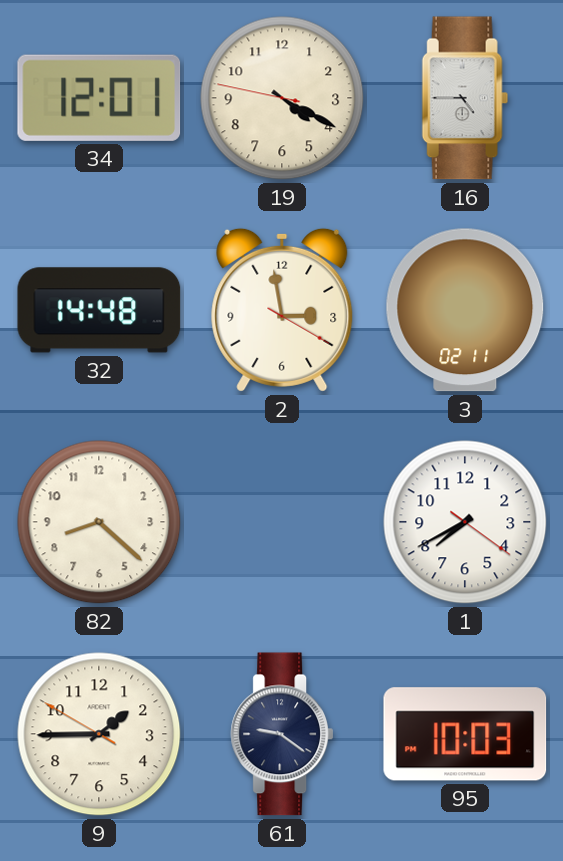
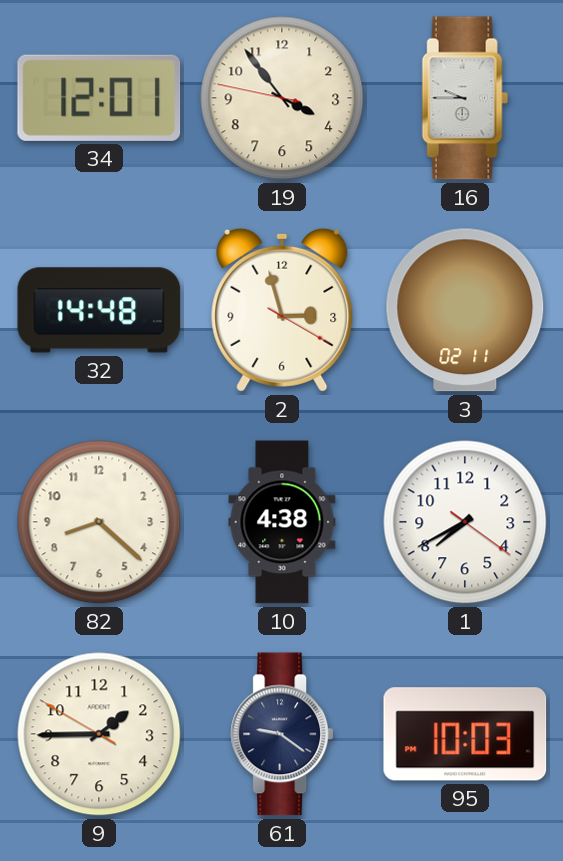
19: 4:19 -> 3:53 (282, 98)
16: 4:45 -> 9:45 (465, 98)
2: 2:58 -> 2:57 (282, 310)
10: none -> 4:38 (282, 522)
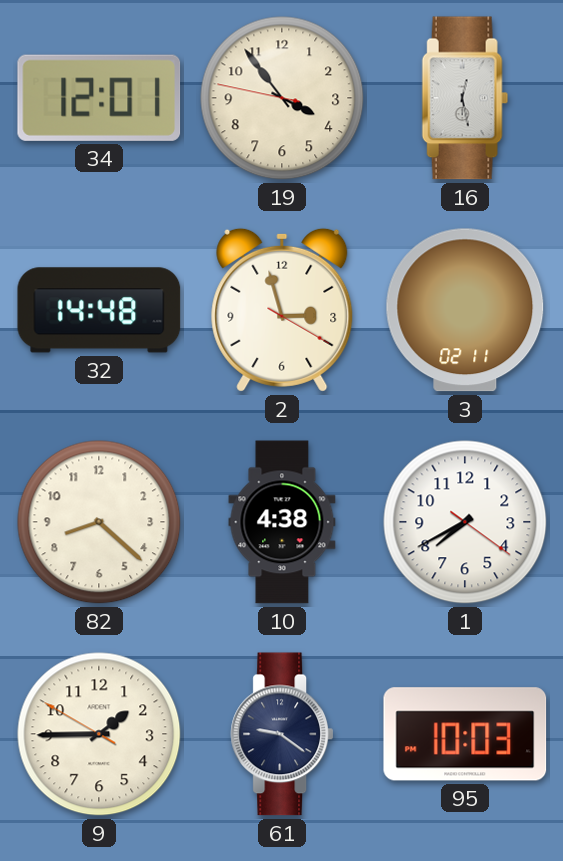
16: 9:45 -> 12:28 (465, 98)
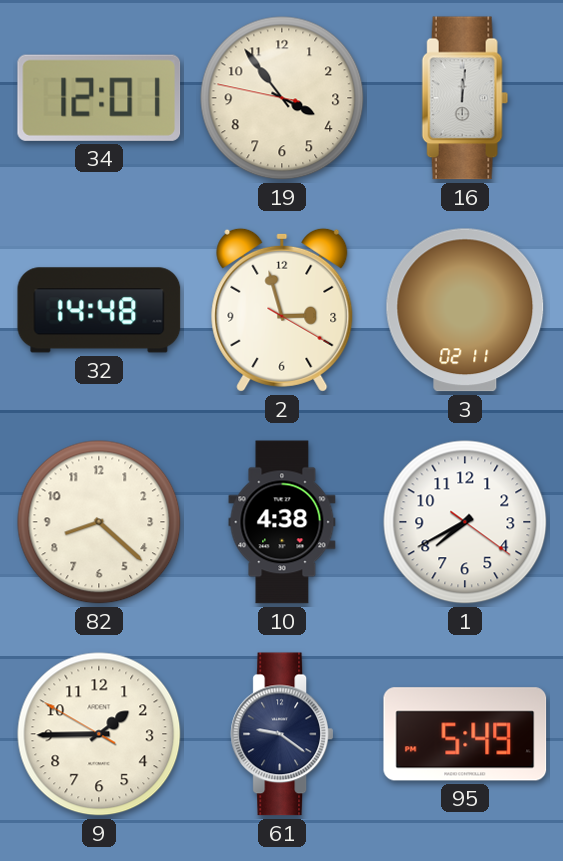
16: 12:28 -> 12:01 (465, 98)
95: 10:03 -> 5:49 (465, 734)
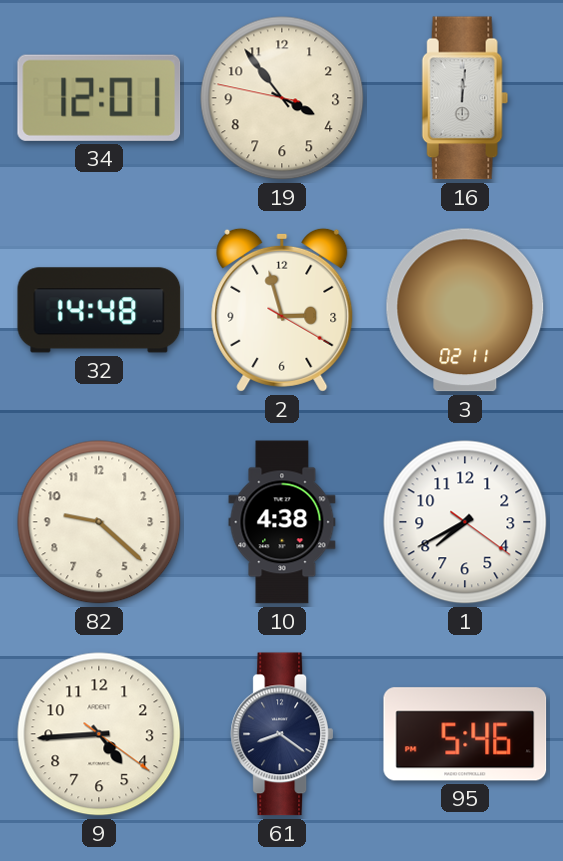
82: 8:22 -> 9:22 (99, 522)
9: 1:44 -> 4:44 (99, 734)
61: 9:21 -> 8:21 (281, 734)
95: 5:49 -> 5:46 (465, 734)
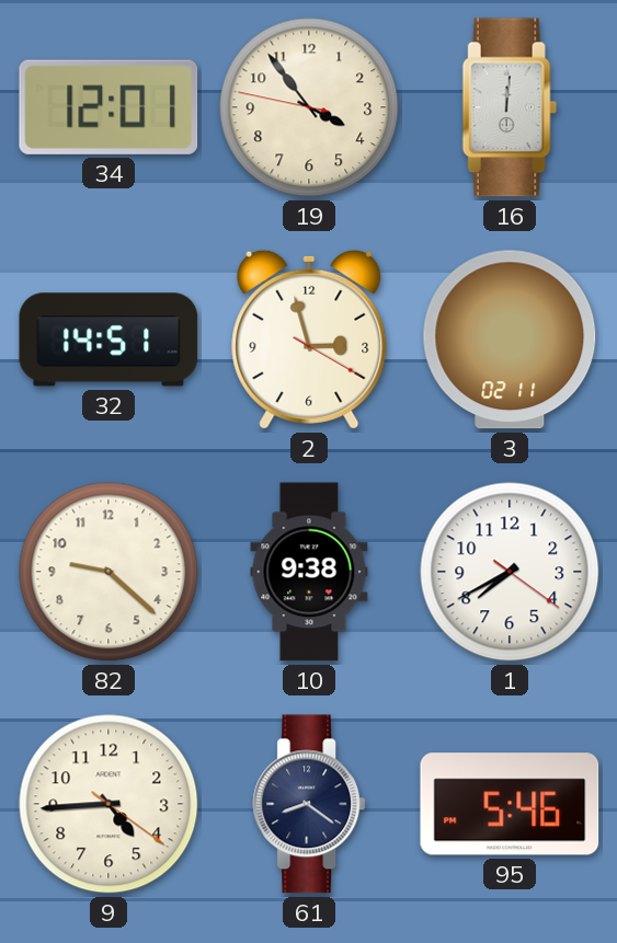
32: 14:48 -> 14:51 (108, 340)
10: 4:38 -> 9:38 (309, 572)
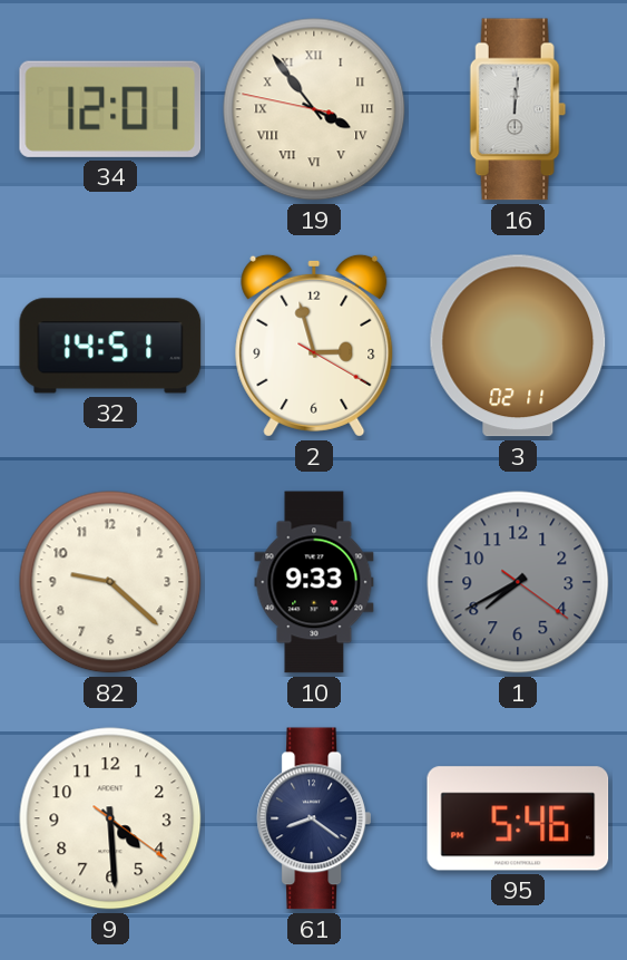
19 numerals: Arabic -> Roman (314, 109)
10: 9:38 -> 9:33 (314, 582)
1 dial: white -> grey (518, 582)
9: 4:44 -> 4:29 (110, 818)
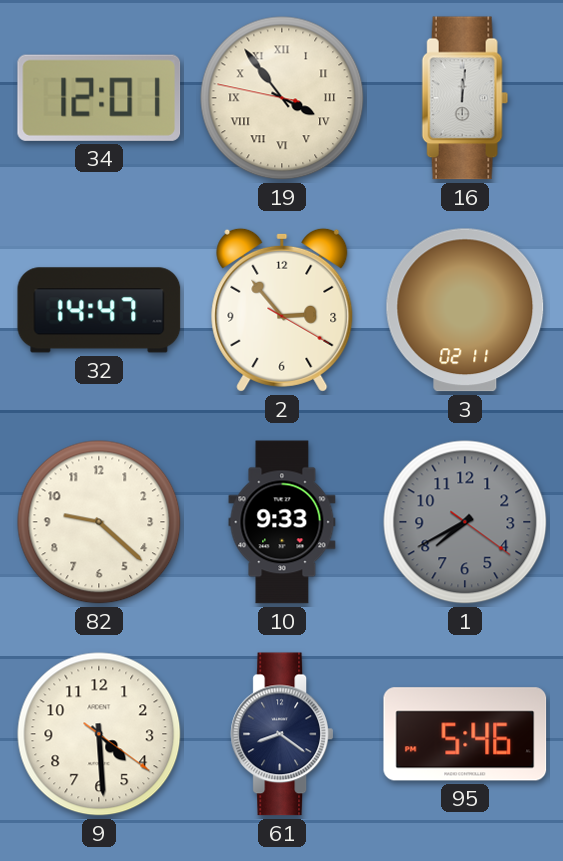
32: 14:51 -> 14:47 (99, 310)
2: 2:57 -> 2:53 (282, 310)
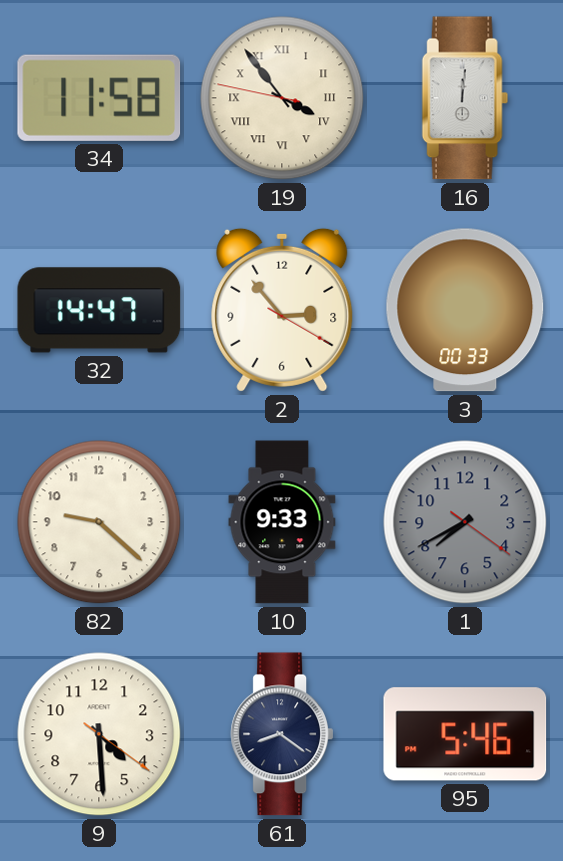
34: 12:01 -> 11:58 (99, 98)
3: 02:11 -> 00:33 (465, 310)
